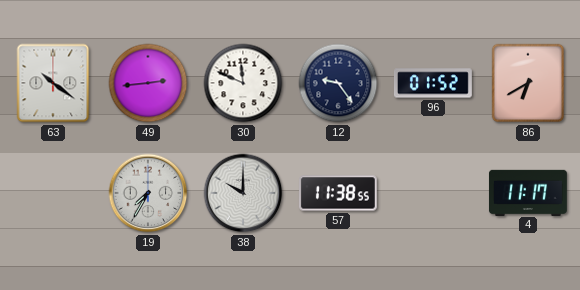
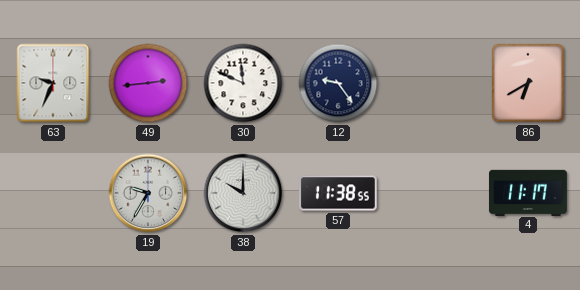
63: 10:21 -> 9:34 (53, 83)
96: 01:52 -> none (433, 83)
19: 7:35 -> 9:35 (148, 193)
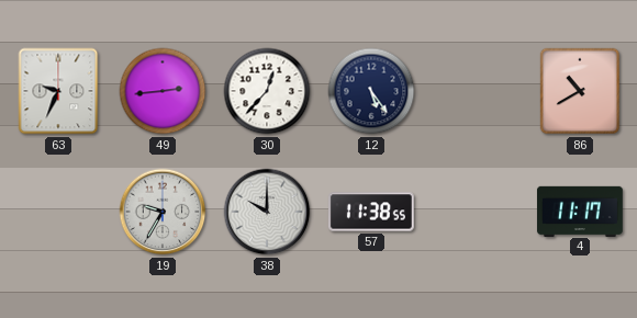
30: 11:49 -> 12:37 (267, 91)
12: 9:24 -> 5:24 (371, 91)
86: 6:40 -> 10:40 (580, 91)
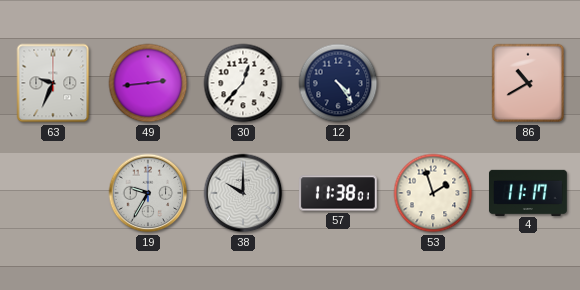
12: 5:24 -> 4:24 (338, 83)
57: 11:38:55 -> 11:38:01 (338, 193)
53: none -> 1:57 (433, 193)
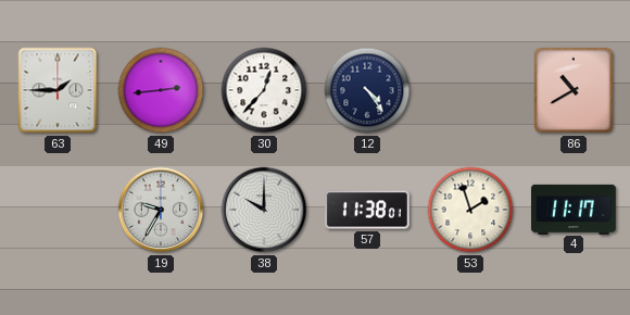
63: 9:34 -> 1:45 (58, 90)
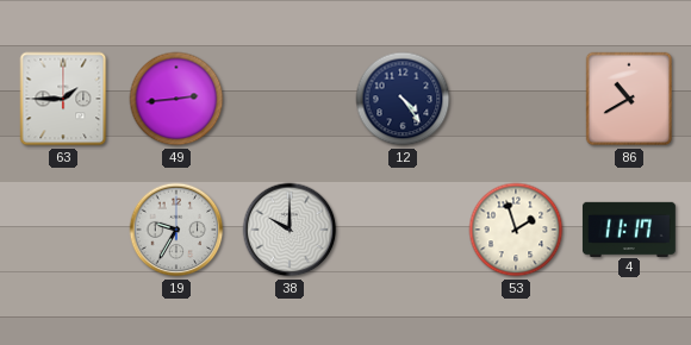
30: 12:37 -> none (264, 90)
57: 11:38 -> none (367, 210)
